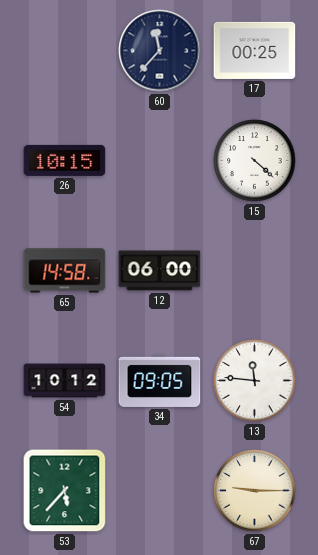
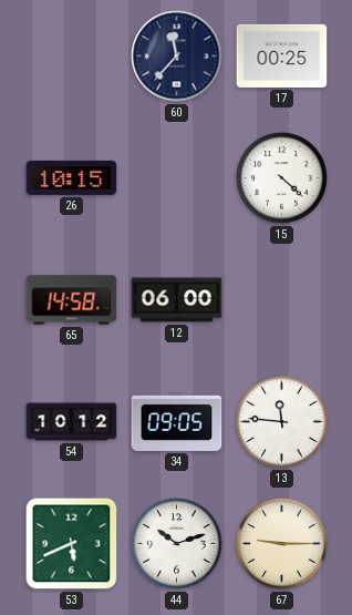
53: 5:37 -> 5:41 (72, 544)
44: none -> 10:12 (177, 544)
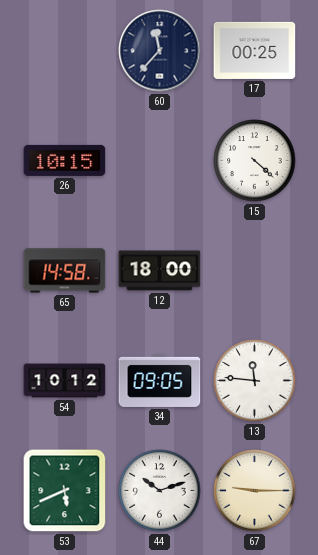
12: 06:00 -> 18:00 (160, 271)
